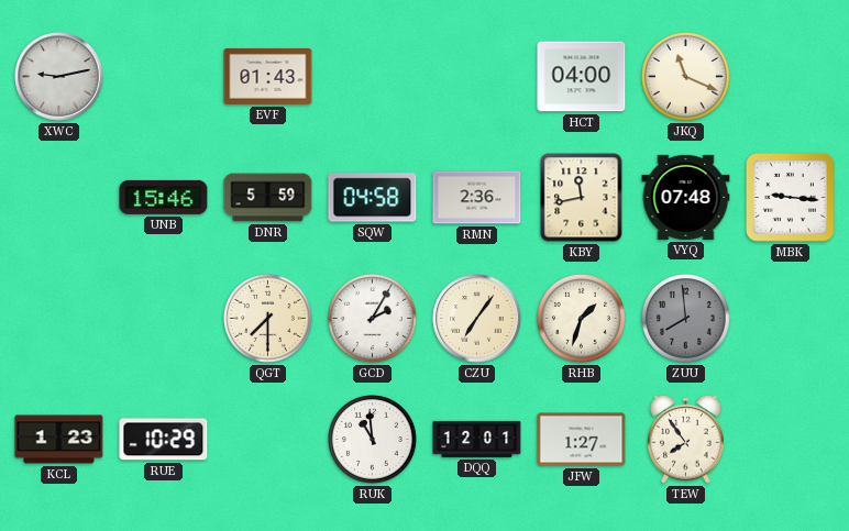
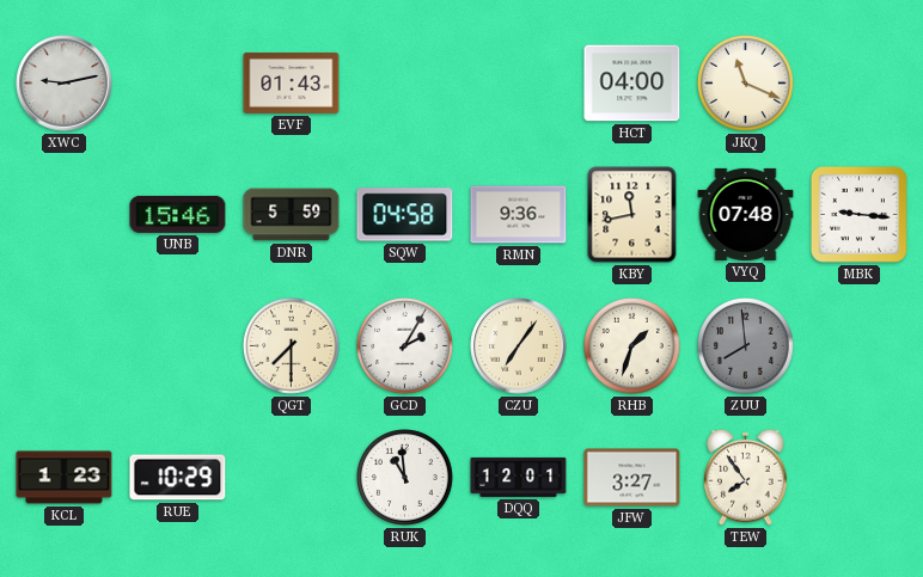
RMN: 2:36 -> 9:36 (519, 215)
JFW: 1:27 -> 3:27 (632, 478)
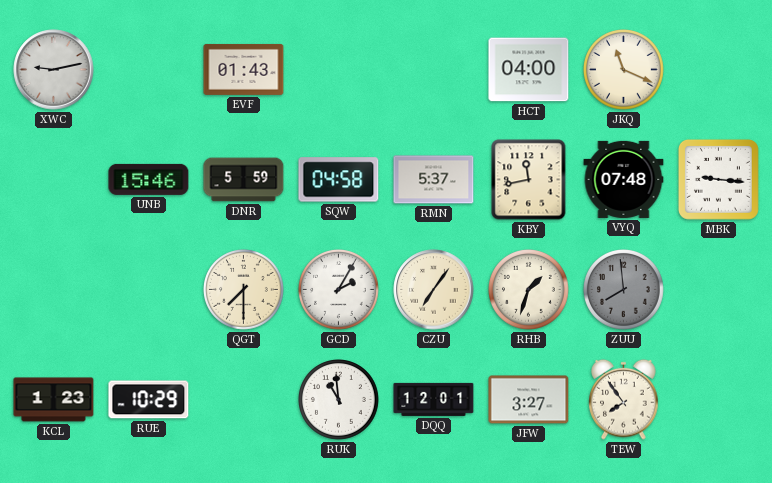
RMN: 9:36 -> 5:37 (434, 180)
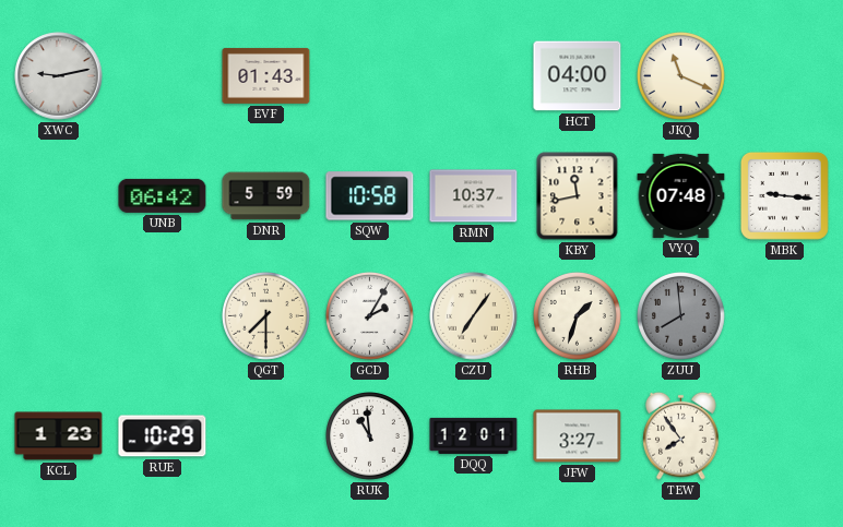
UNB: 15:46 -> 06:42 (163, 195)
SQW: 04:58 -> 10:58 (370, 196)
RMN: 5:37 -> 10:37 (474, 196)
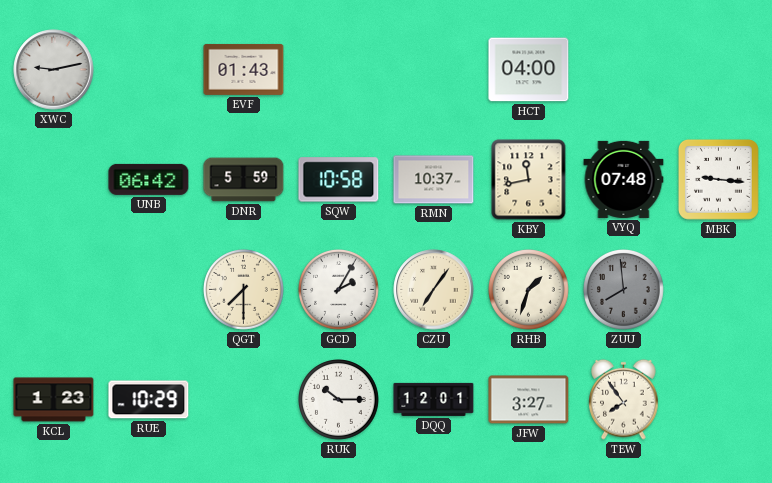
JKQ: 11:19 -> none (681, 76)
RUK: 10:59 -> 10:15 (339, 400)
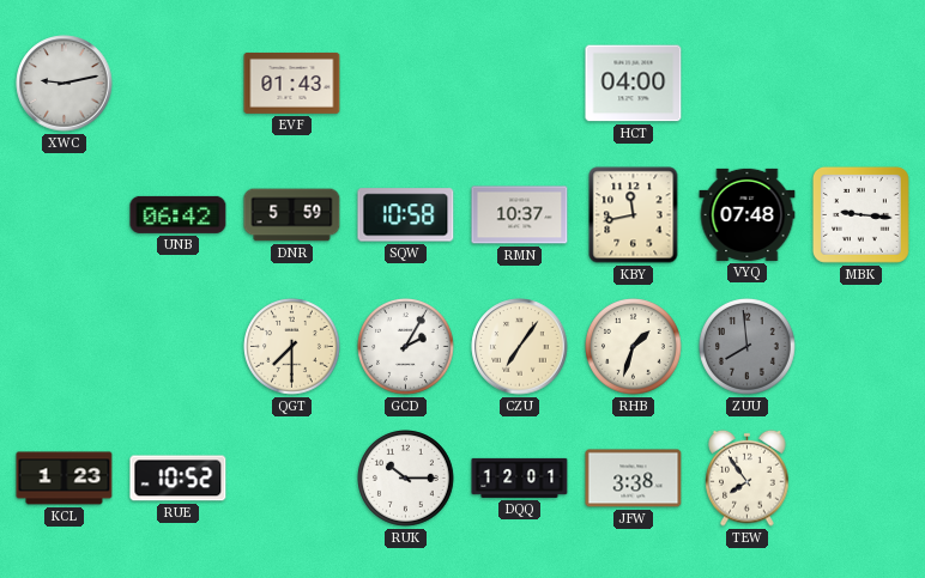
RUE: 10:29 -> 10:52 (179, 479)
JFW: 3:27 -> 3:38 (634, 479)
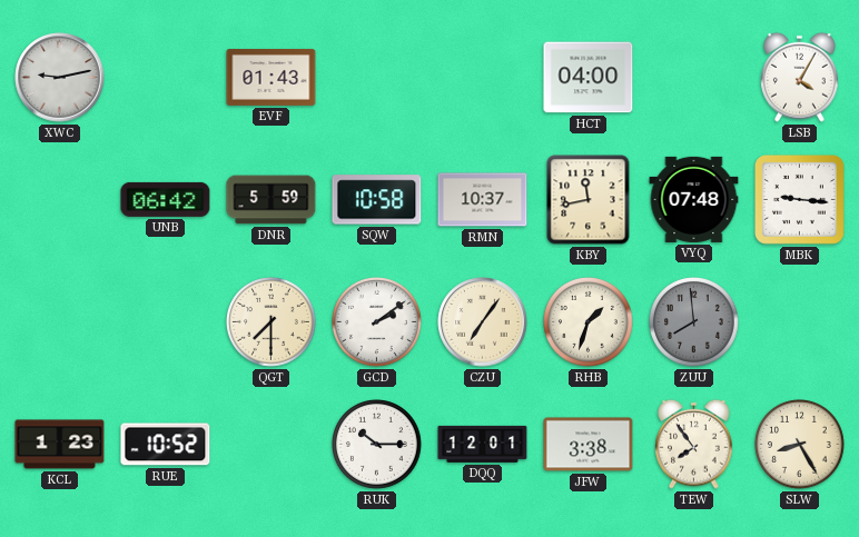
LSB: none -> 4:05 (800, 77)
GCD: 2:05 -> 2:09 (377, 322)
SLW: none -> 8:25 (800, 445)
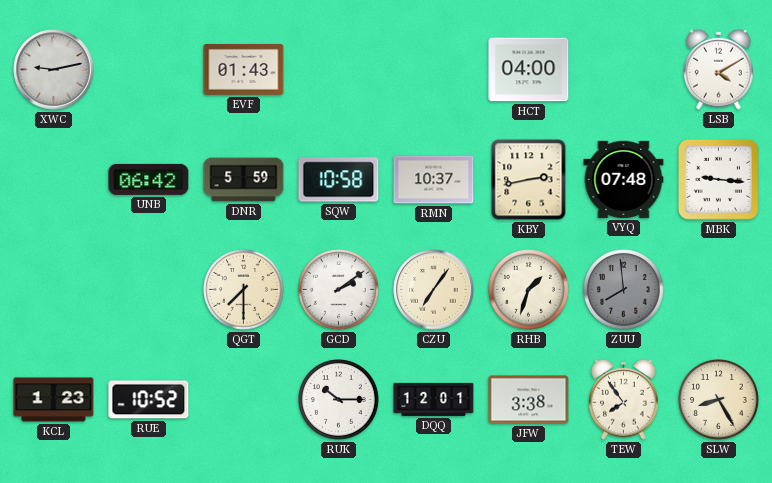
LSB: 4:05 -> 4:10 (719, 69)
KBY: 11:43 -> 2:43 (529, 180)
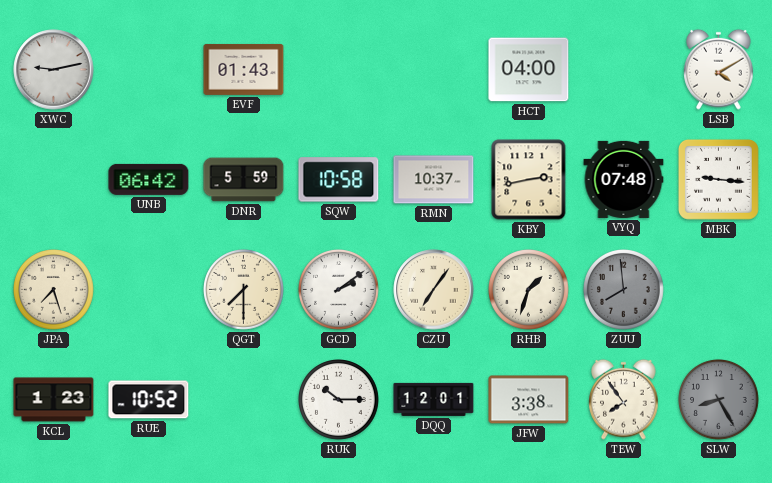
JPA: none -> 7:27 (54, 290)
SLW dial: cream -> grey (719, 400)
